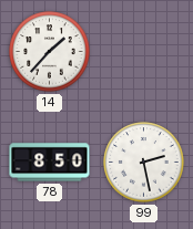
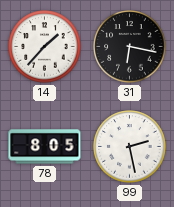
31: none -> 6:17 (130, 47)
78: 8:50 -> 8:05 (45, 147)
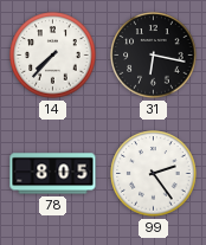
14: 1:37 -> 7:37 (53, 56)
99: 2:28 -> 2:24 (154, 174)
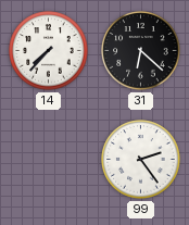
31: 6:17 -> 6:22 (141, 51)
78: 8:05 -> none (53, 174)
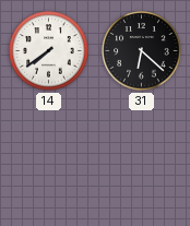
14: 7:37 -> 7:39 (49, 51)
99: 2:24 -> none (141, 160)
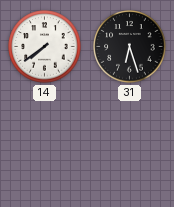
31: 6:22 -> 6:27 (130, 47)
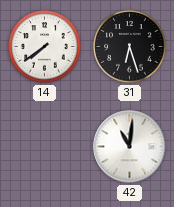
42: none -> 11:01 (130, 147)
